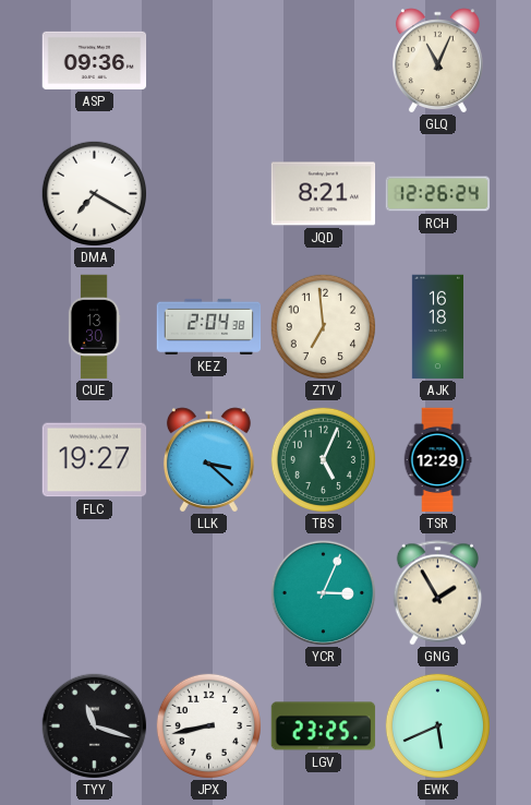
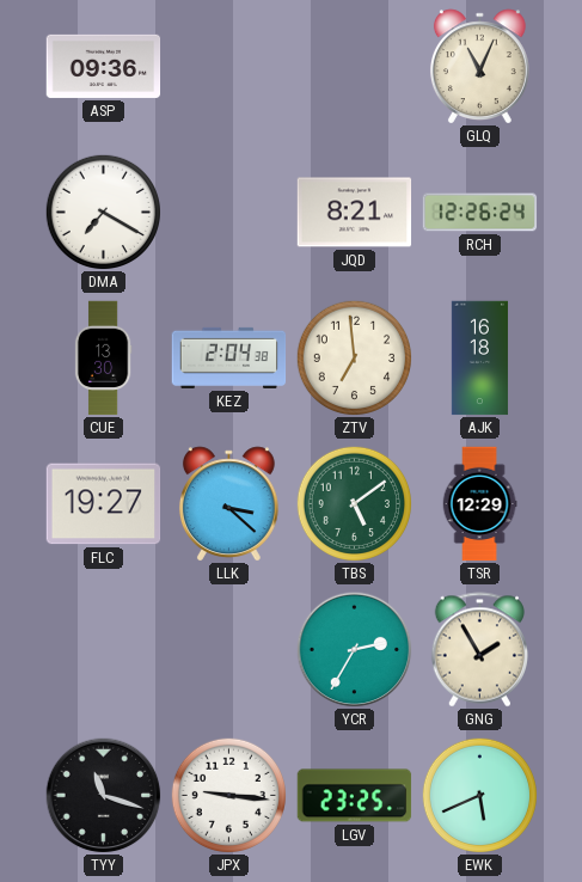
TBS: 5:04 -> 5:09 (354, 503)
YCR: 3:04 -> 2:35 (355, 650)
JPX: 8:43 -> 9:16 (228, 795)
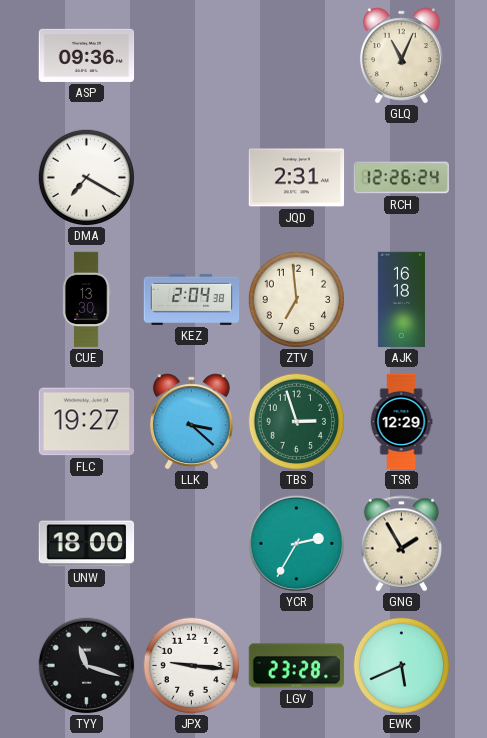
JQD: 8:21 -> 2:31 (297, 178)
TBS: 5:09 -> 2:57 (296, 421)
UNW: none -> 18:00 (87, 544)
LGV: 23:25 -> 23:28 (297, 666)
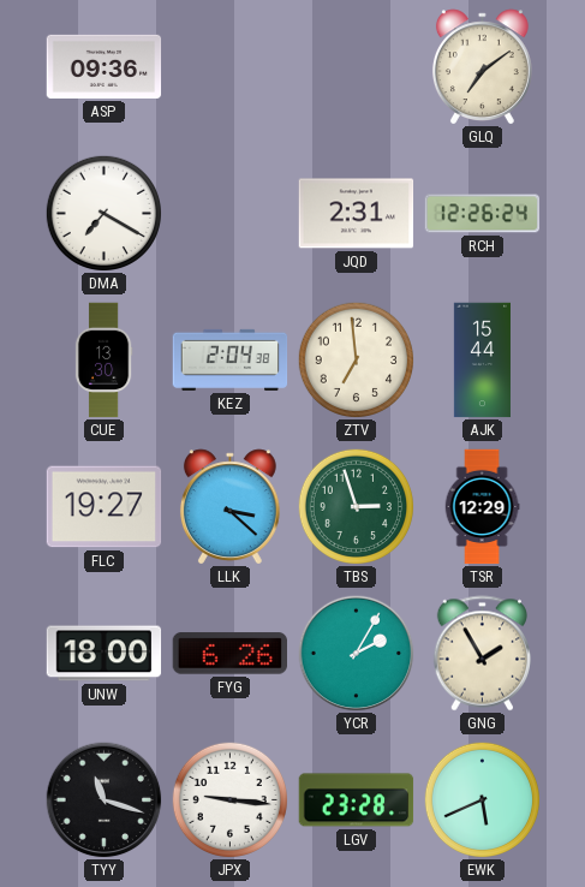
GLQ: 11:04 -> 7:09 (482, 66)
AJK: 16:18 -> 15:44 (482, 361)
FYG: none -> 6:26 (229, 654)
YCR: 2:35 -> 2:05 (357, 654)
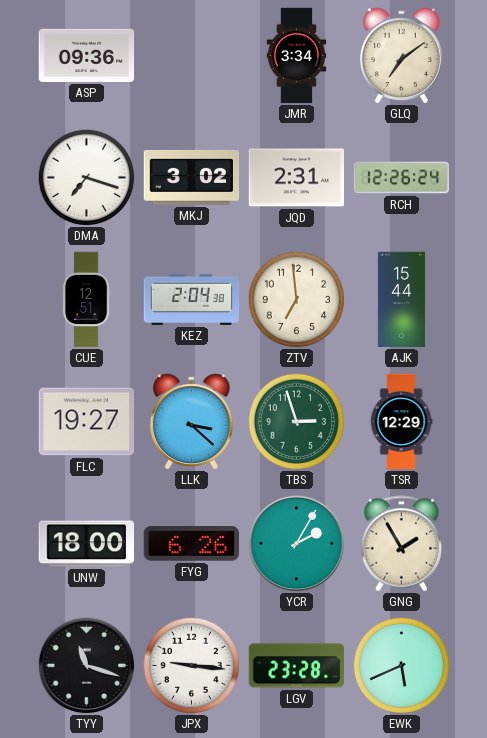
JMR: none -> 3:34 (297, 56)
DMA: 7:20 -> 7:18 (86, 177)
MKJ: none -> 3:02 (192, 177)
CUE: 13:30 -> 12:51 (86, 300)
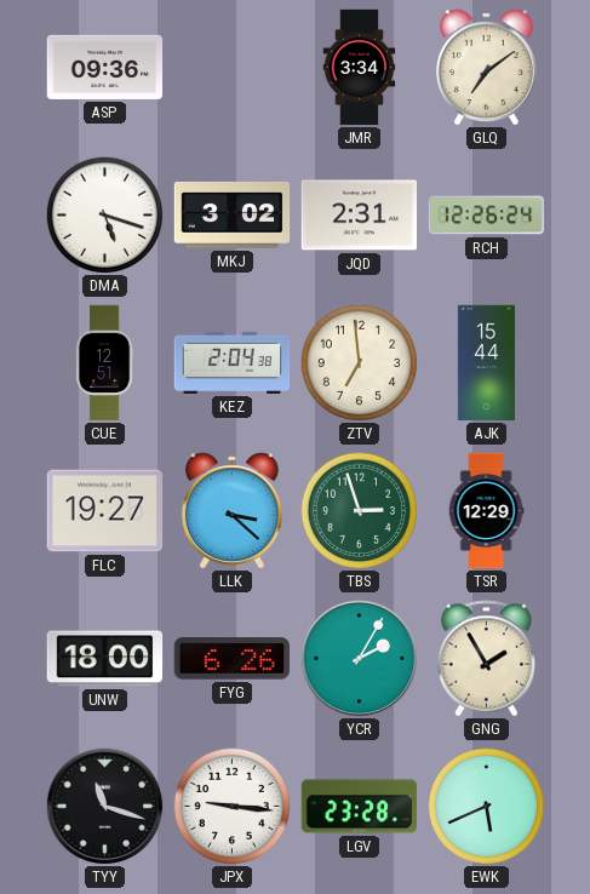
DMA: 7:18 -> 5:18 (104, 214)
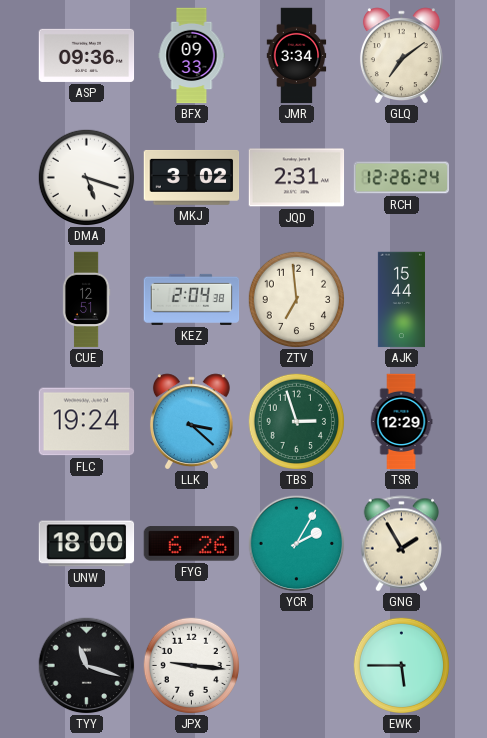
BFX: none -> 09:33 (192, 56)
FLC: 19:27 -> 19:24 (87, 422)
LGV: 23:28 -> none (360, 807)
EWK: 5:41 -> 5:45 (401, 665)
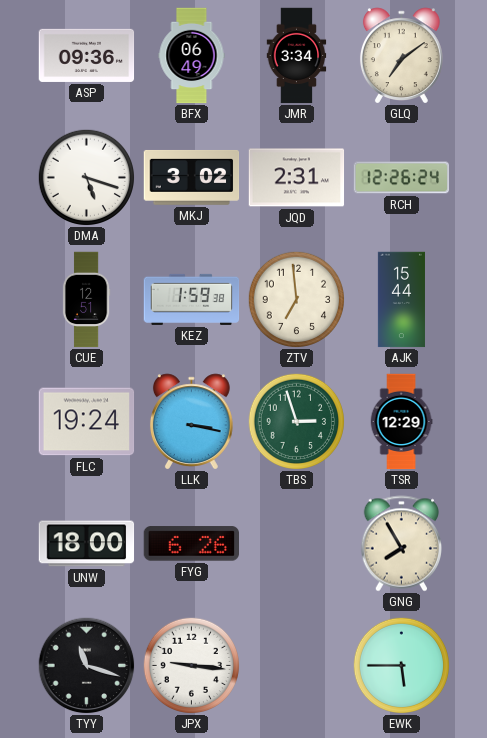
BFX: 09:33 -> 06:49 (192, 56)
KEZ: 2:04 -> 1:59 (192, 299)
LLK: 3:22 -> 3:17 (191, 421)
YCR: 2:05 -> none (297, 544)
GNG: 1:55 -> 7:55 (401, 544)
